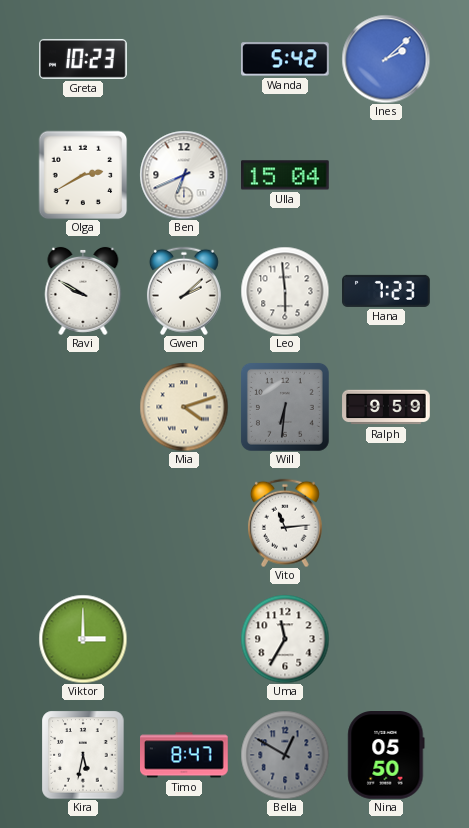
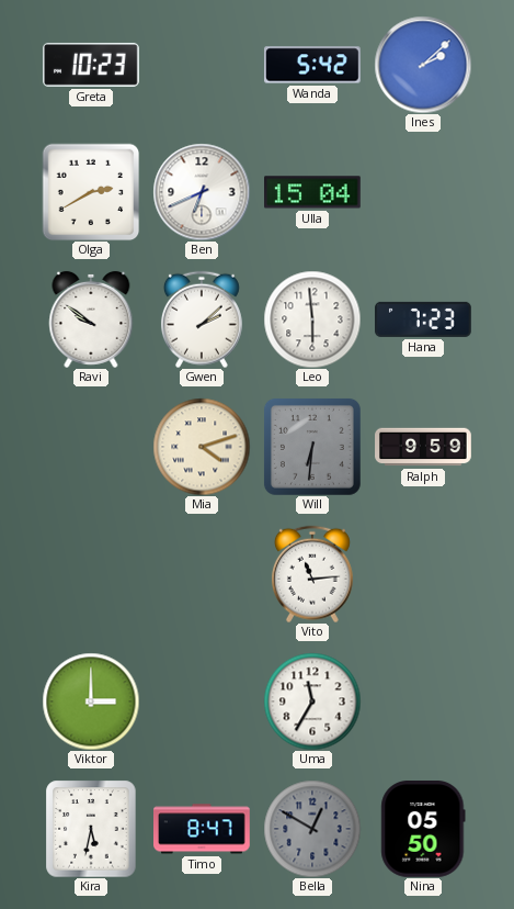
Ravi: 9:50 -> 9:51 (91, 319)
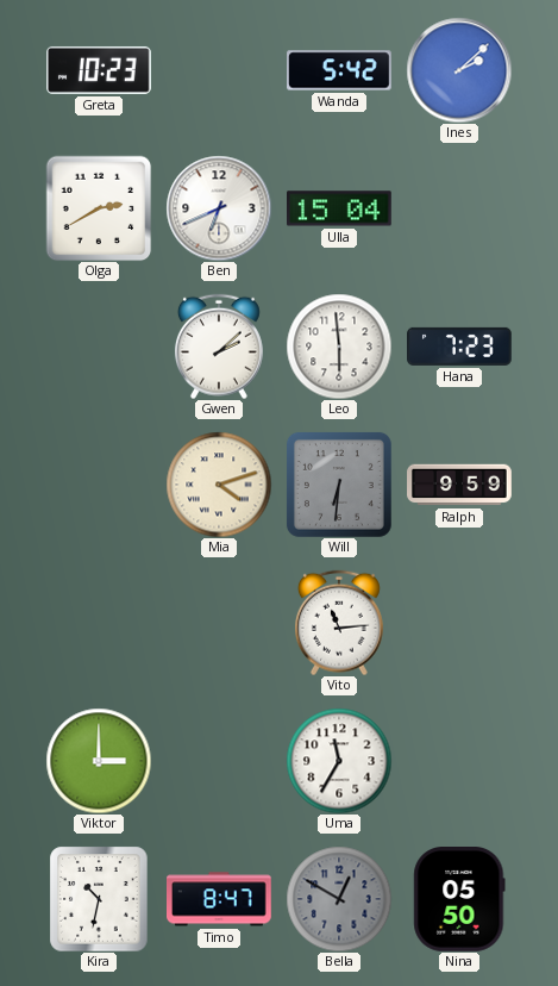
Ravi: 9:51 -> none (91, 319)
Kira: 5:32 -> 10:32 (99, 899)
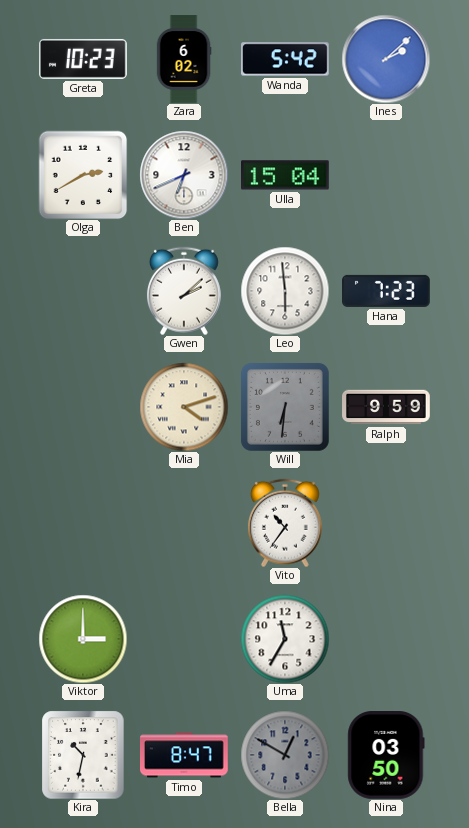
Zara: none -> 6:02 (184, 59)
Vito: 11:14 -> 10:36 (285, 523)
Nina: 05:50 -> 03:50 (386, 756)
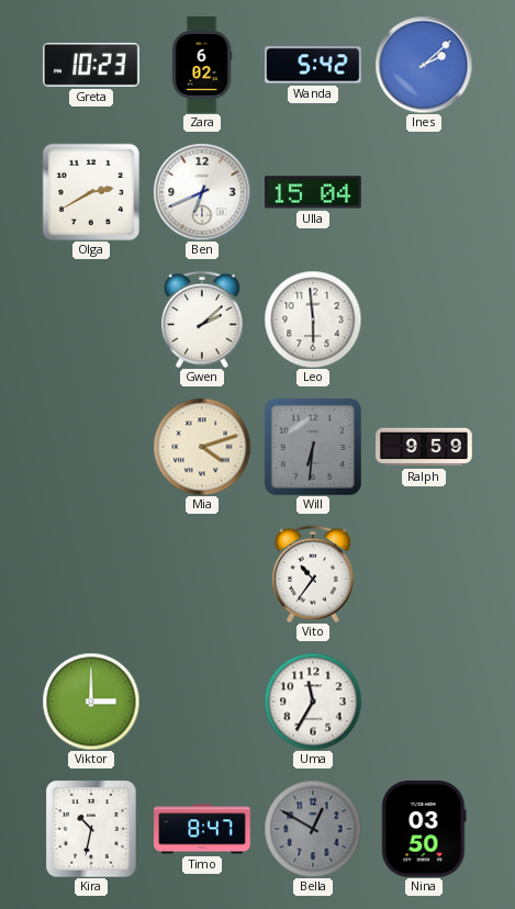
Hana: 7:23 -> none (387, 291)
